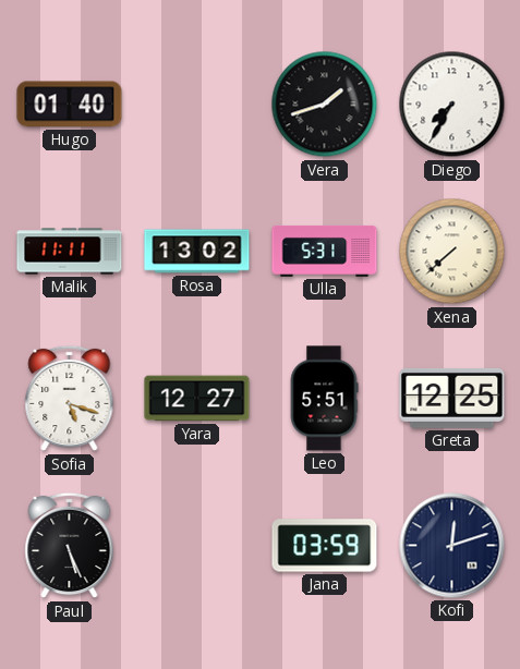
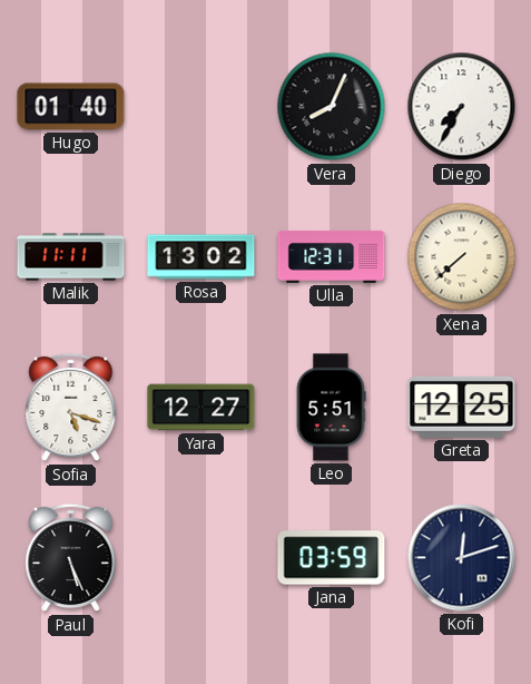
Vera: 1:42 -> 8:04 (332, 107)
Ulla: 5:31 -> 12:31 (332, 256)
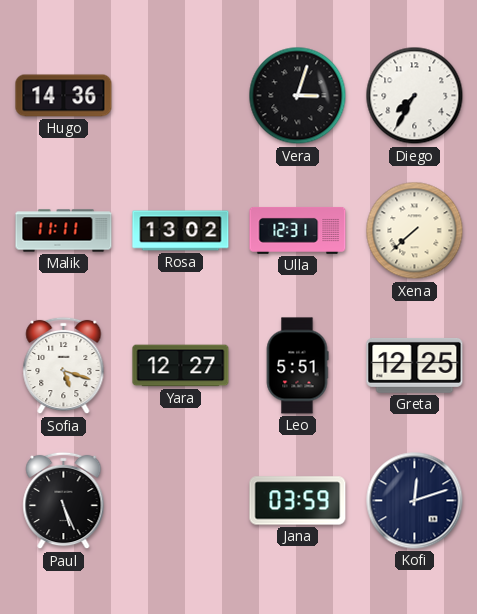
Hugo: 01:40 -> 14:36 (64, 96)
Vera: 8:04 -> 3:03 (298, 96)
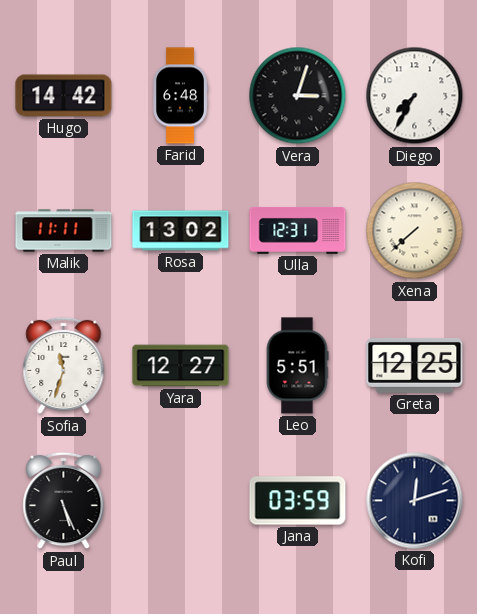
Hugo: 14:36 -> 14:42 (64, 96)
Farid: none -> 6:48 (180, 96)
Sofia: 5:18 -> 11:33 (64, 366)
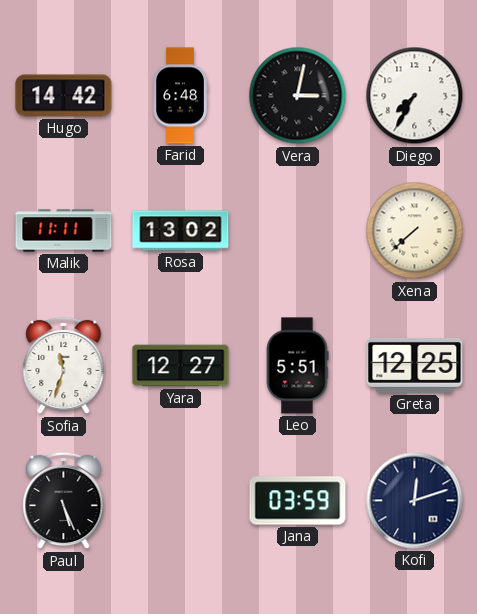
Vera: 3:03 -> 3:02 (298, 96)
Ulla: 12:31 -> none (298, 230)
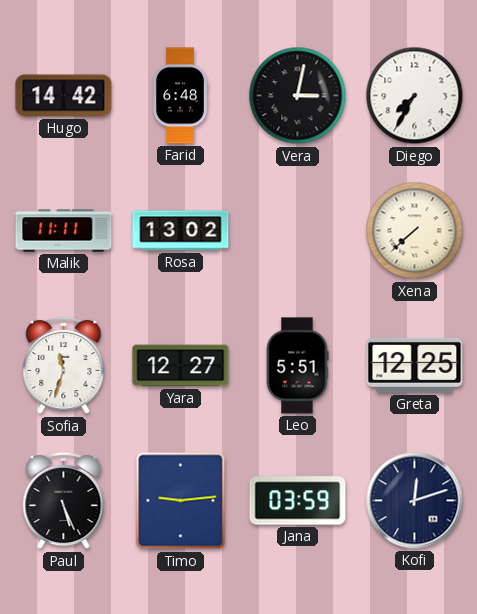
Timo: none -> 9:14 (181, 501)
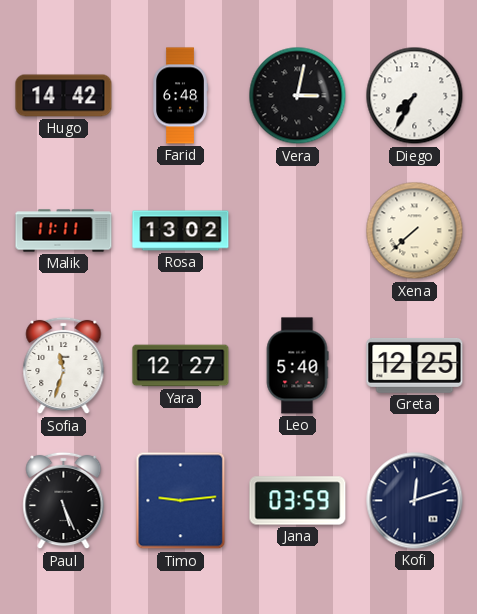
Leo: 5:51 -> 5:40 (297, 366)
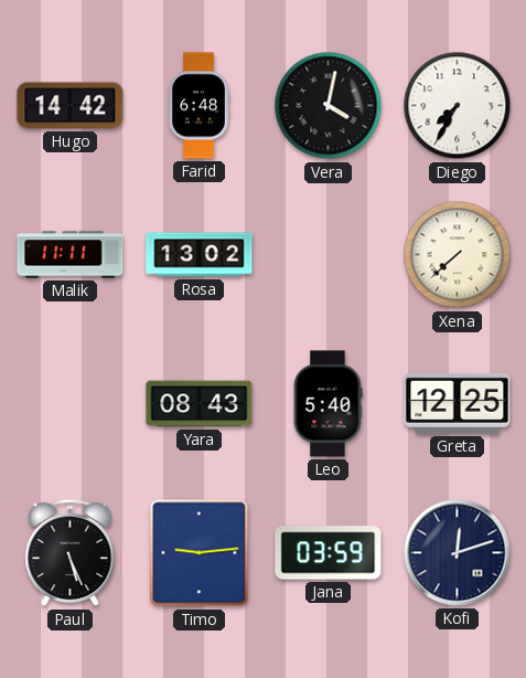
Vera: 3:02 -> 4:02 (329, 106)
Sofia: 11:33 -> none (64, 366)
Yara: 12:27 -> 08:43 (200, 404)
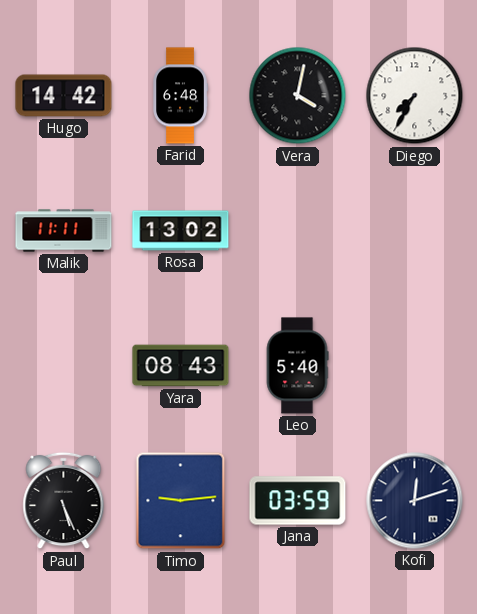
Xena: 7:38 -> none (458, 255)
Greta: 12:25 -> none (458, 403)
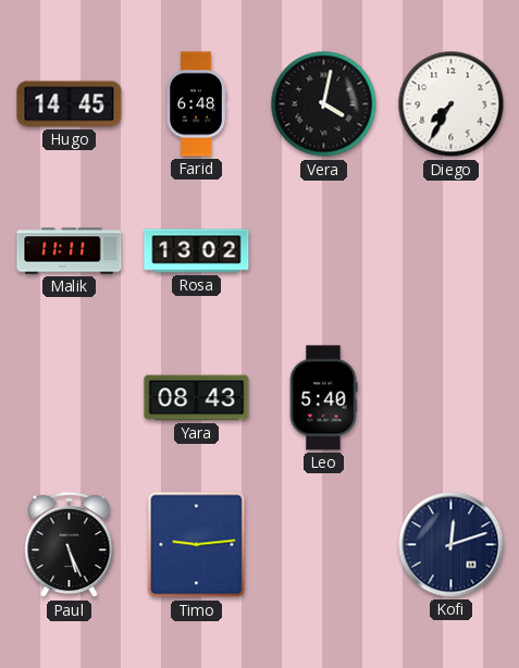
Hugo: 14:42 -> 14:45 (70, 104)
Jana: 03:59 -> none (298, 501)
